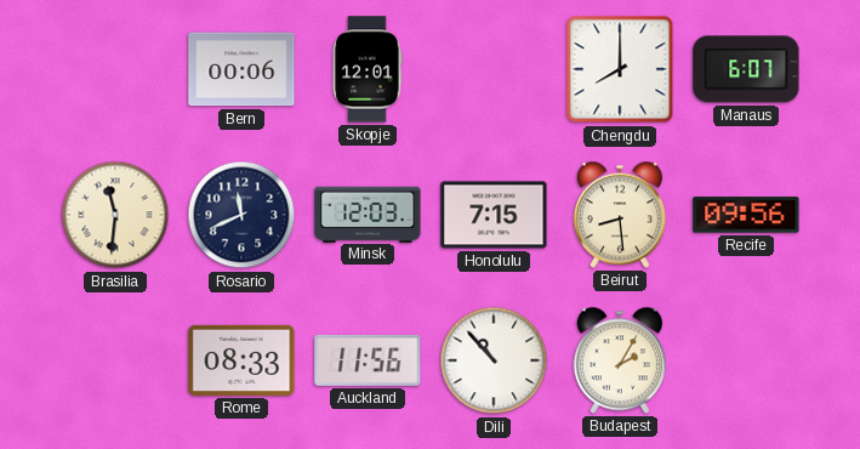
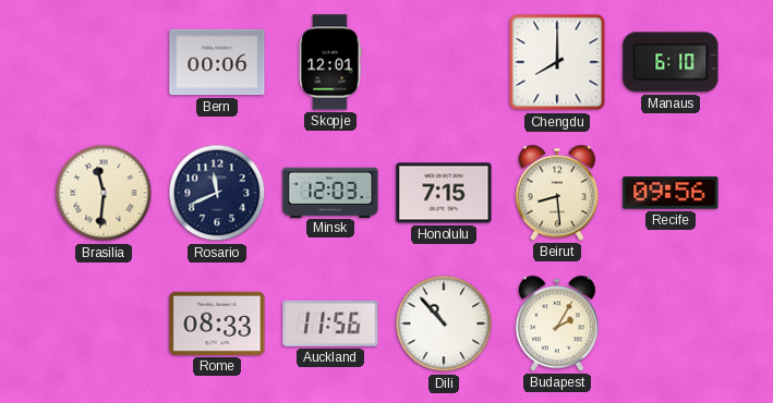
Manaus: 6:07 -> 6:10 (671, 62)
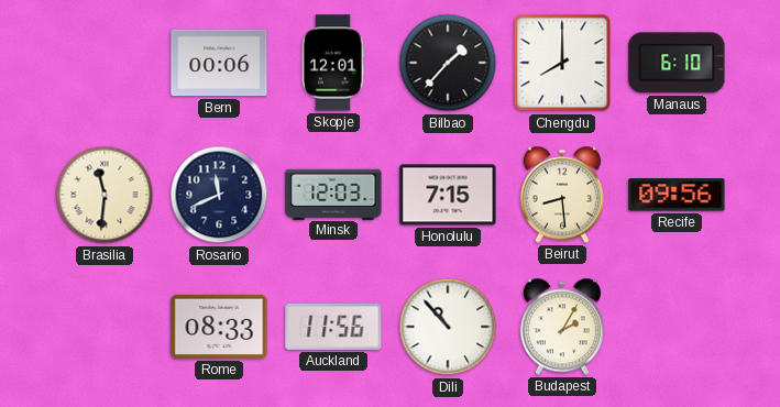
Bilbao: none -> 1:37 (448, 63)
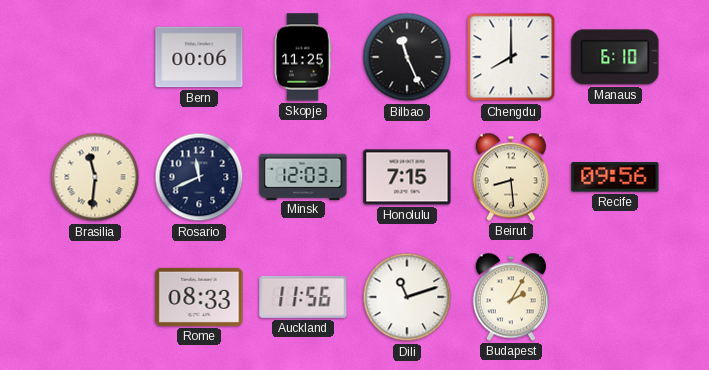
Skopje: 12:01 -> 11:25 (303, 57)
Bilbao: 1:37 -> 11:26 (407, 57)
Dili: 10:53 -> 11:12 (407, 297)
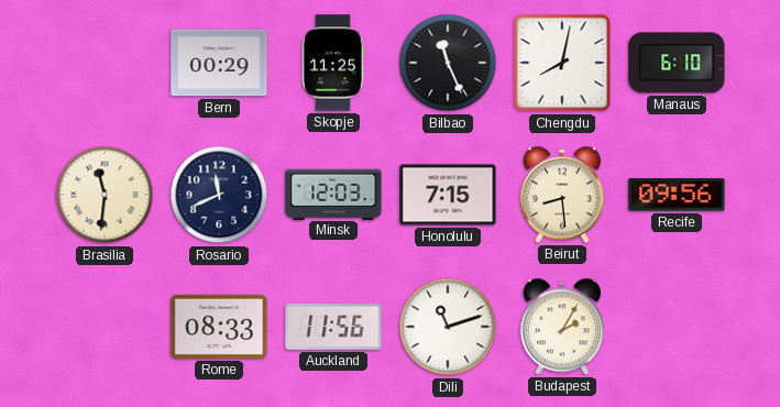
Bern: 00:06 -> 00:29 (219, 63)
Chengdu: 8:00 -> 8:02 (562, 63)
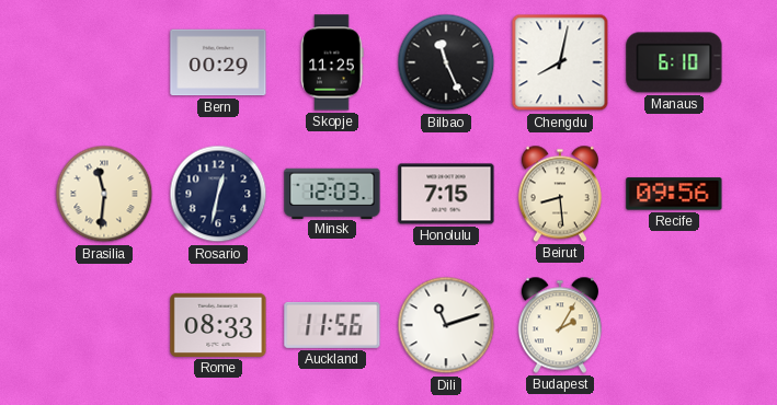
Rosario: 11:41 -> 12:32 (218, 194)
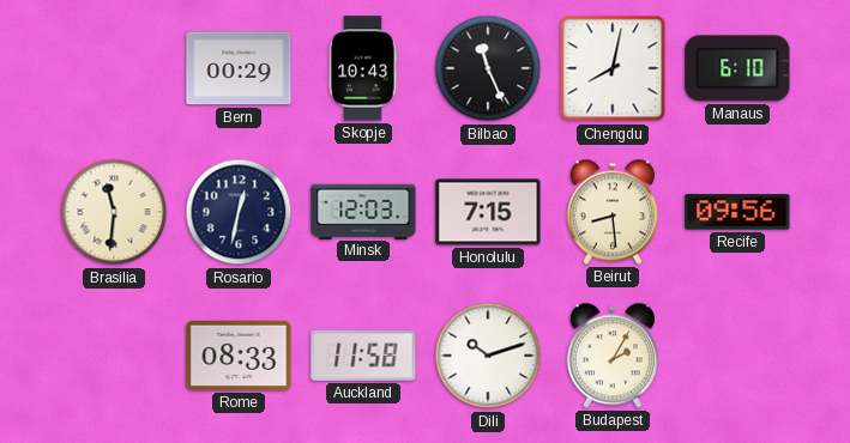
Skopje: 11:25 -> 10:43 (363, 68)
Auckland: 11:56 -> 11:58 (363, 356)
Dili: 11:12 -> 10:12 (488, 356)
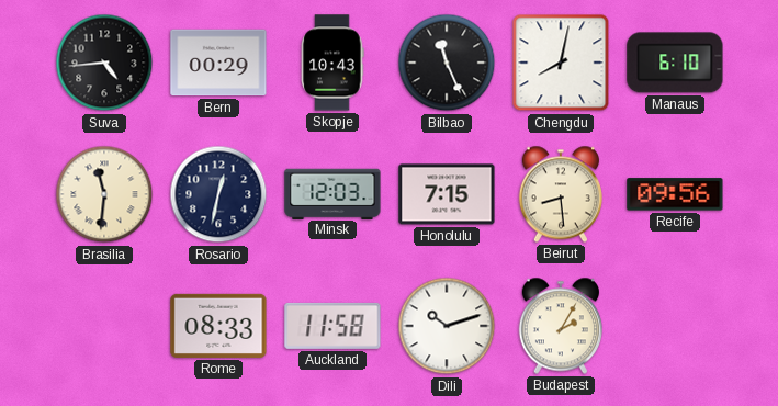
Suva: none -> 4:44 (104, 63)
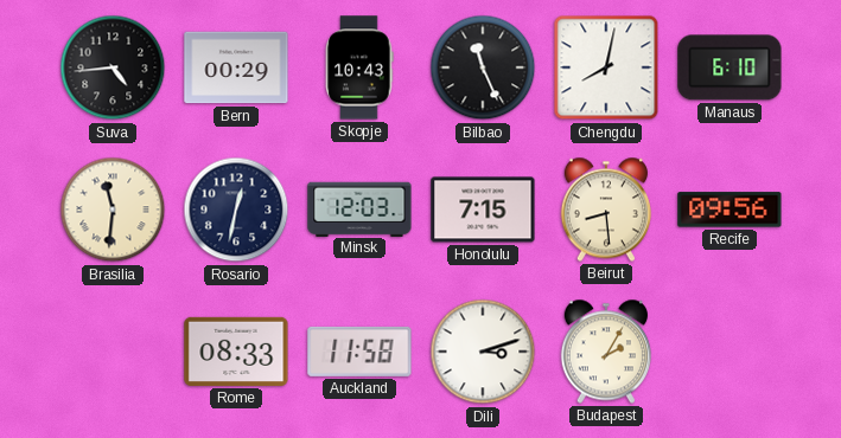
Dili: 10:12 -> 3:12 (483, 352)
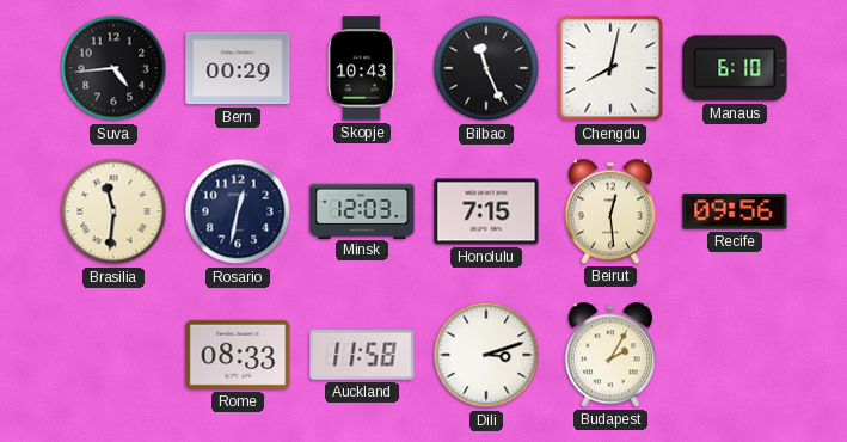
Beirut: 8:29 -> 12:29 (609, 211)
